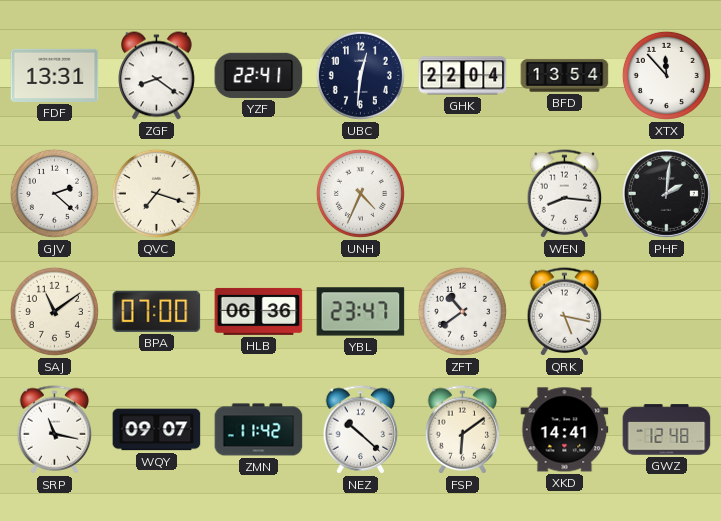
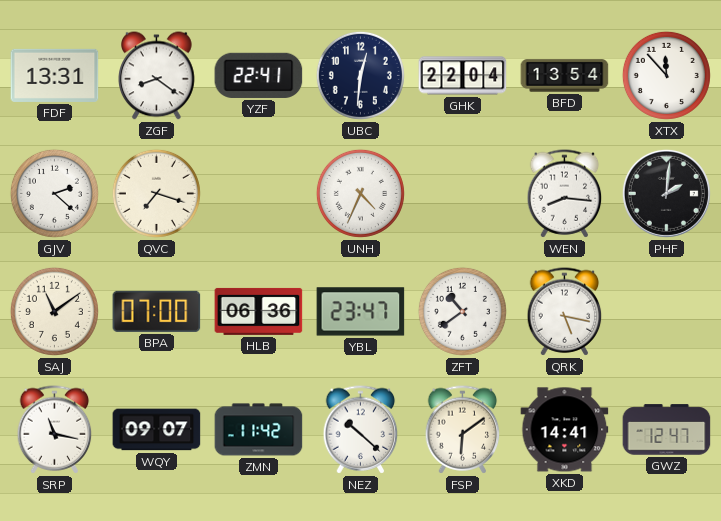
GWZ: 12:48 -> 12:47 (667, 430)
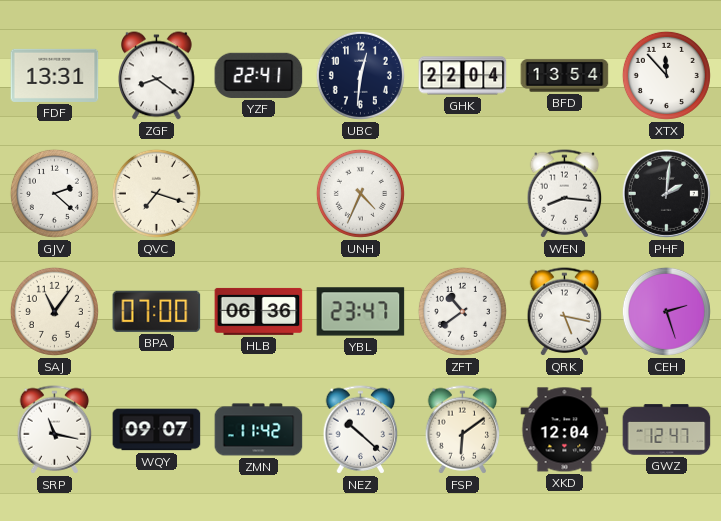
SAJ: 11:09 -> 11:06 (54, 311)
CEH: none -> 2:27 (666, 311)
XKD: 14:41 -> 12:04 (565, 430)
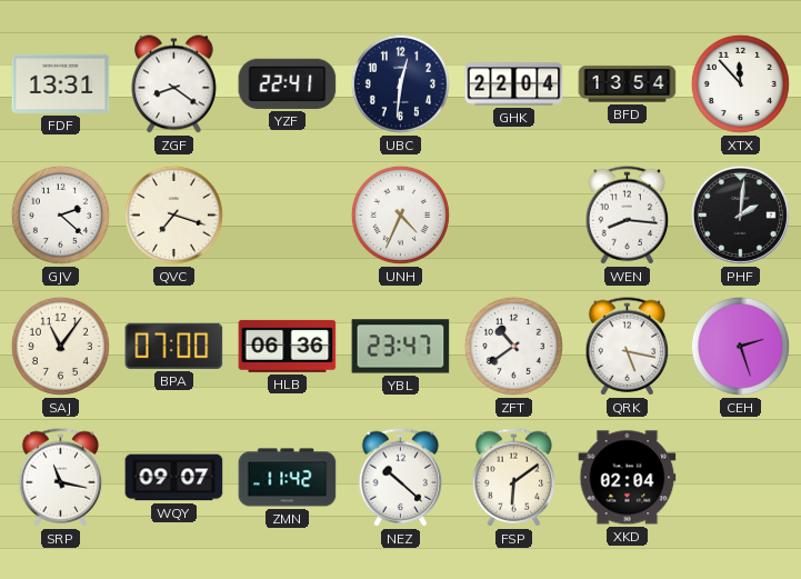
XKD: 12:04 -> 02:04 (628, 478)
GWZ: 12:47 -> none (667, 430)
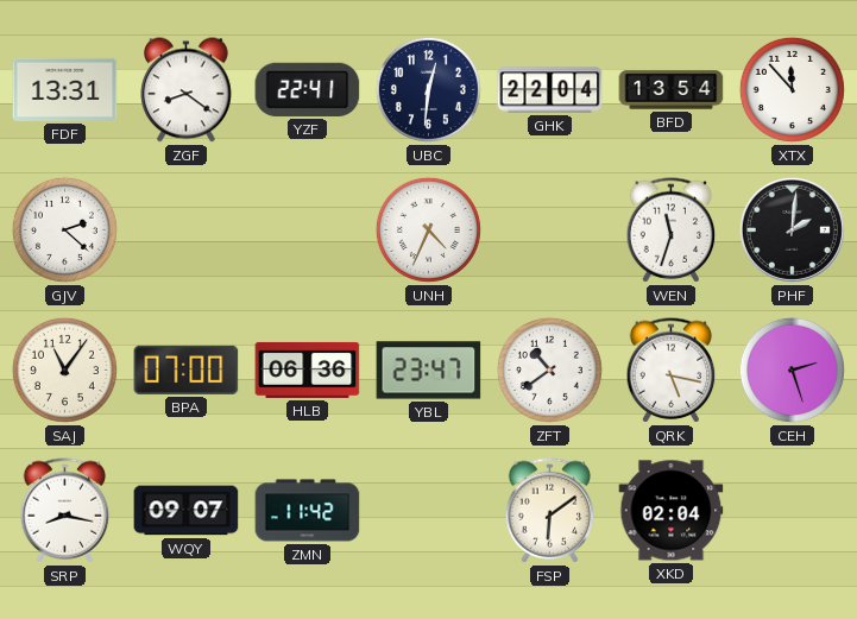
QVC: 7:18 -> none (173, 214)
WEN: 8:16 -> 11:33 (672, 230)
SRP: 11:17 -> 8:17 (65, 511)
NEZ: 10:22 -> none (401, 478)
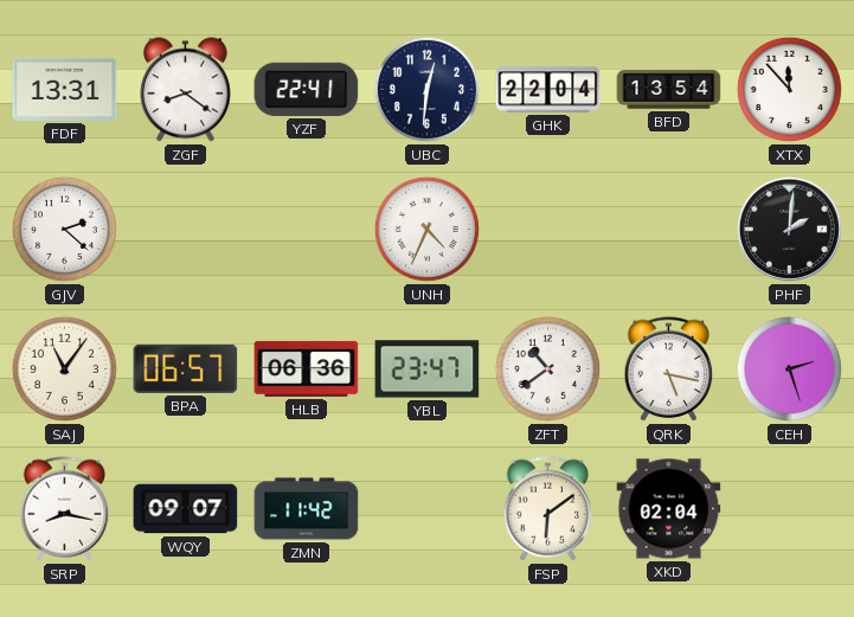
WEN: 11:33 -> none (672, 230)
BPA: 07:00 -> 06:57 (186, 368)
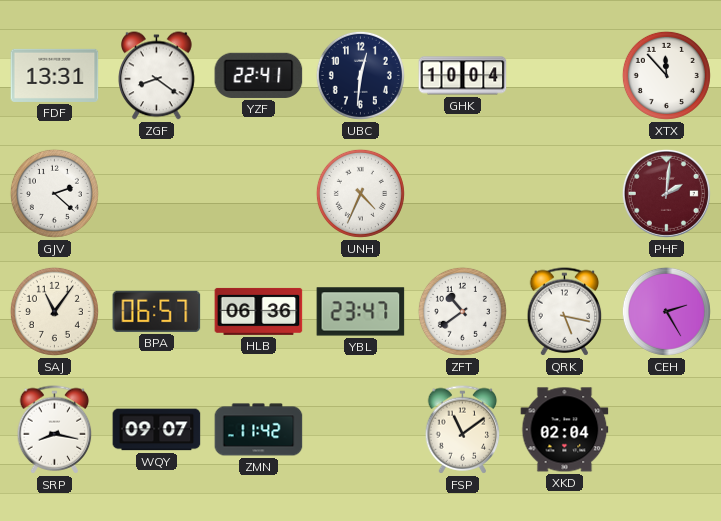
GHK: 22:04 -> 10:04 (463, 76)
BFD: 13:54 -> none (669, 90)
PHF dial: black -> burgundy (666, 193)
CEH: 2:27 -> 2:25 (666, 311)
FSP: 6:09 -> 11:09 (463, 430)
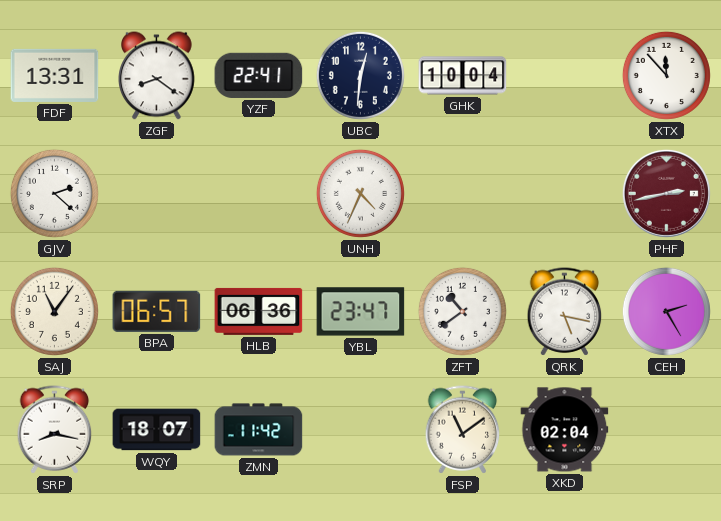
PHF: 2:01 -> 2:43 (666, 193)
WQY: 09:07 -> 18:07 (157, 430)
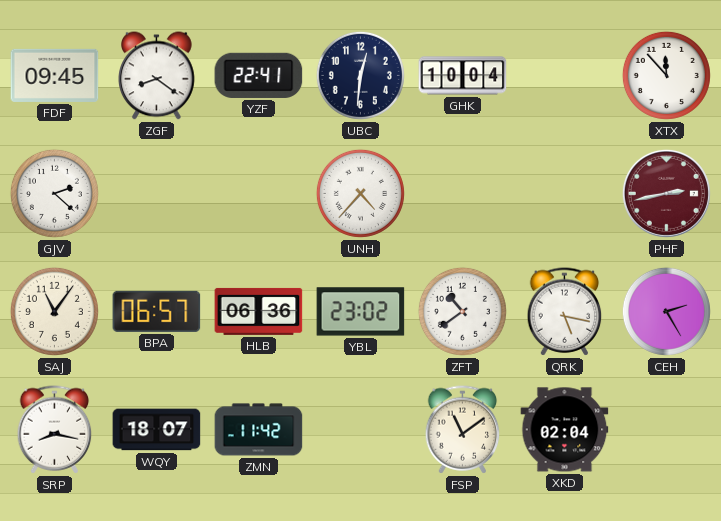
FDF: 13:31 -> 09:45 (55, 75)
UNH: 4:34 -> 4:37 (360, 193)
YBL: 23:47 -> 23:02 (361, 312)
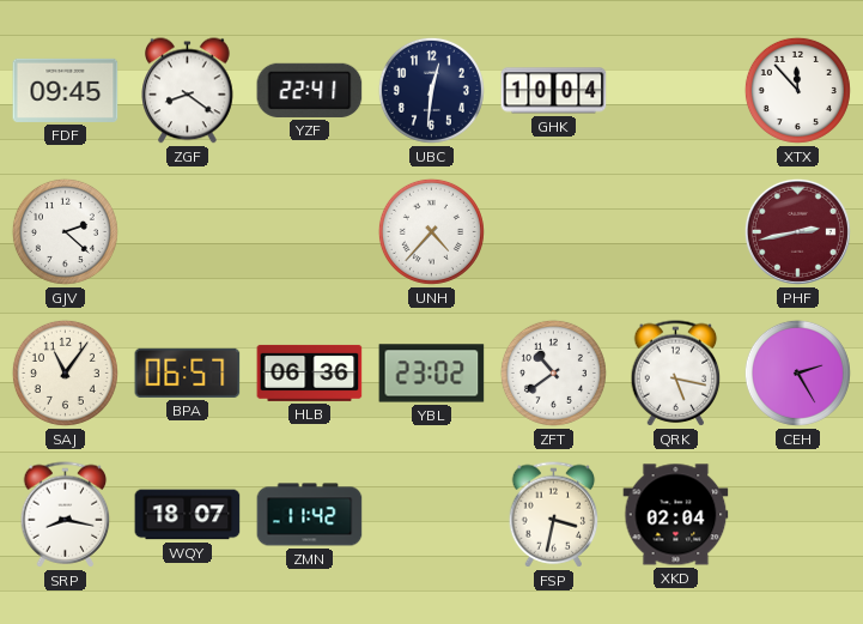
FSP: 11:09 -> 3:32 (554, 515)
